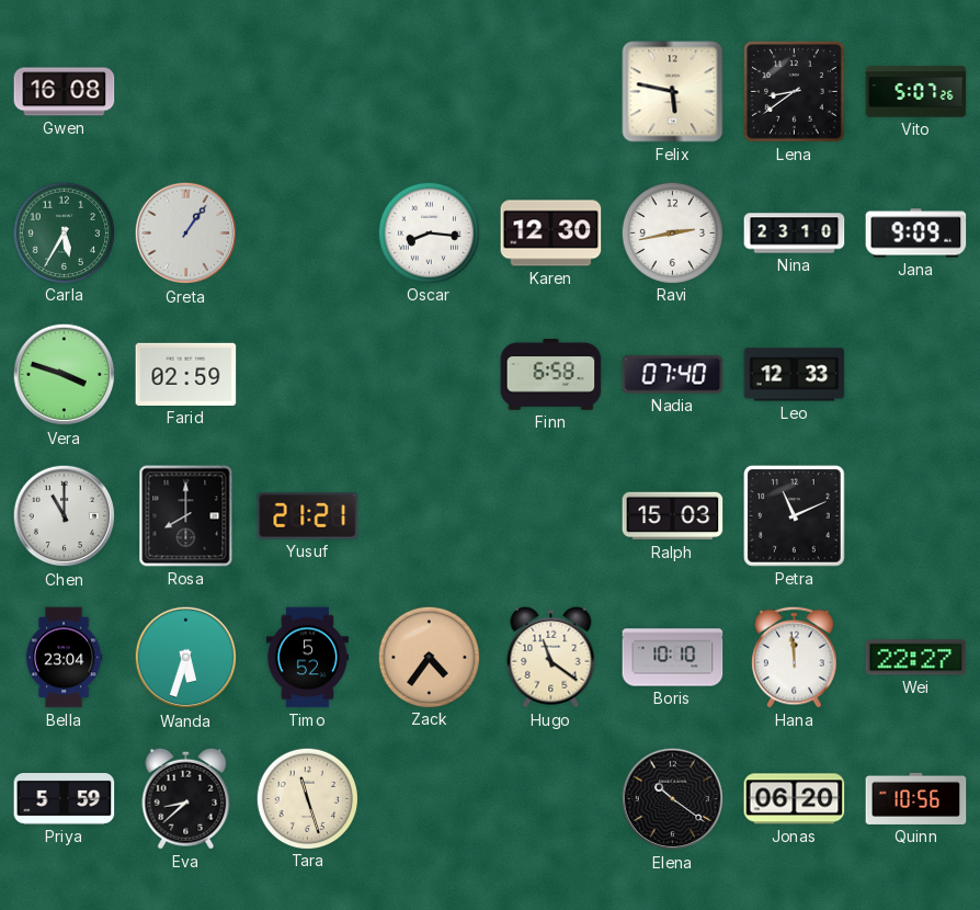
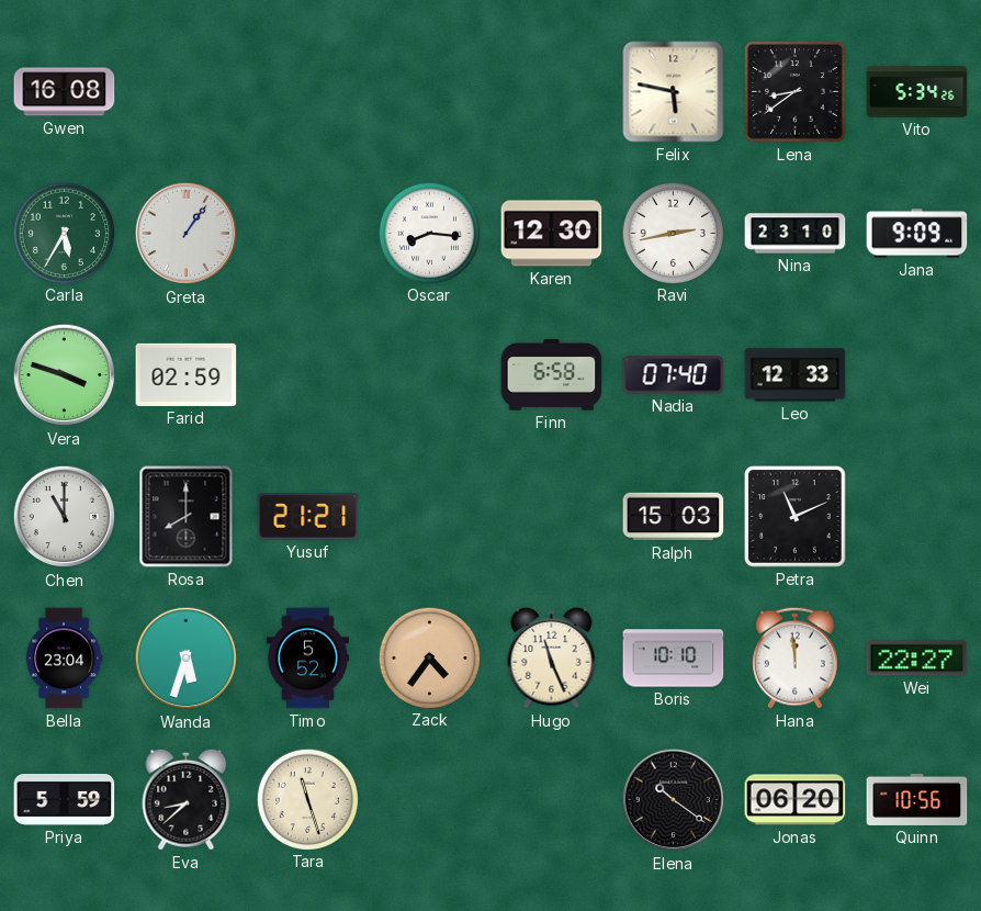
Vito: 5:07 -> 5:34 (917, 92)
Hugo: 11:21 -> 11:26 (552, 657)
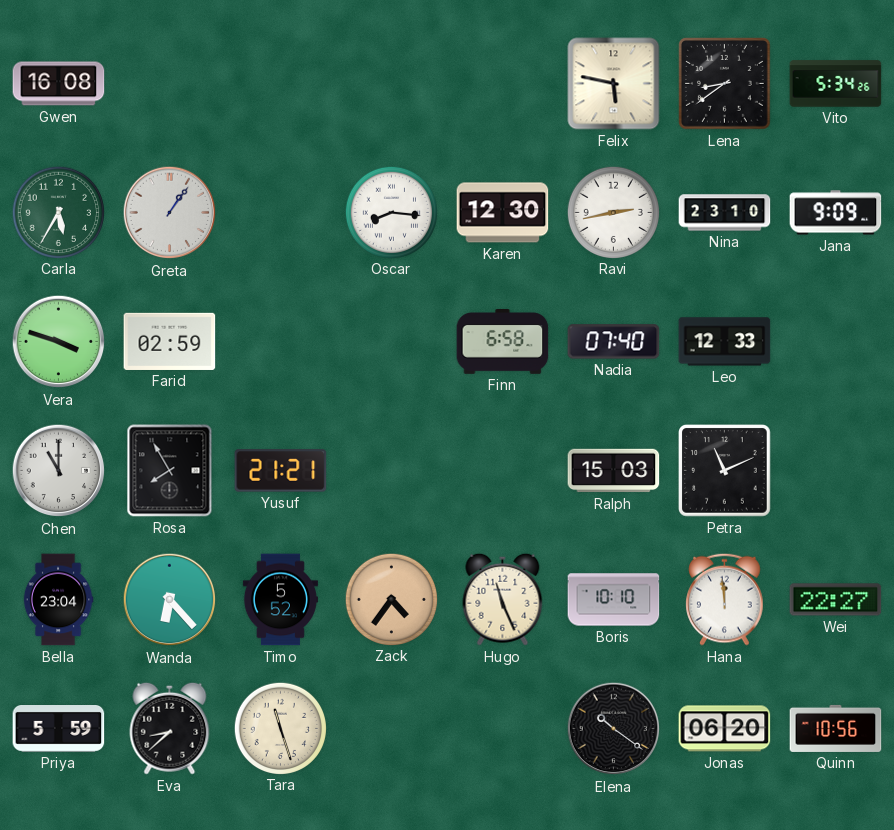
Rosa: 8:00 -> 7:55 (170, 471)
Wanda: 5:33 -> 6:23 (170, 600)
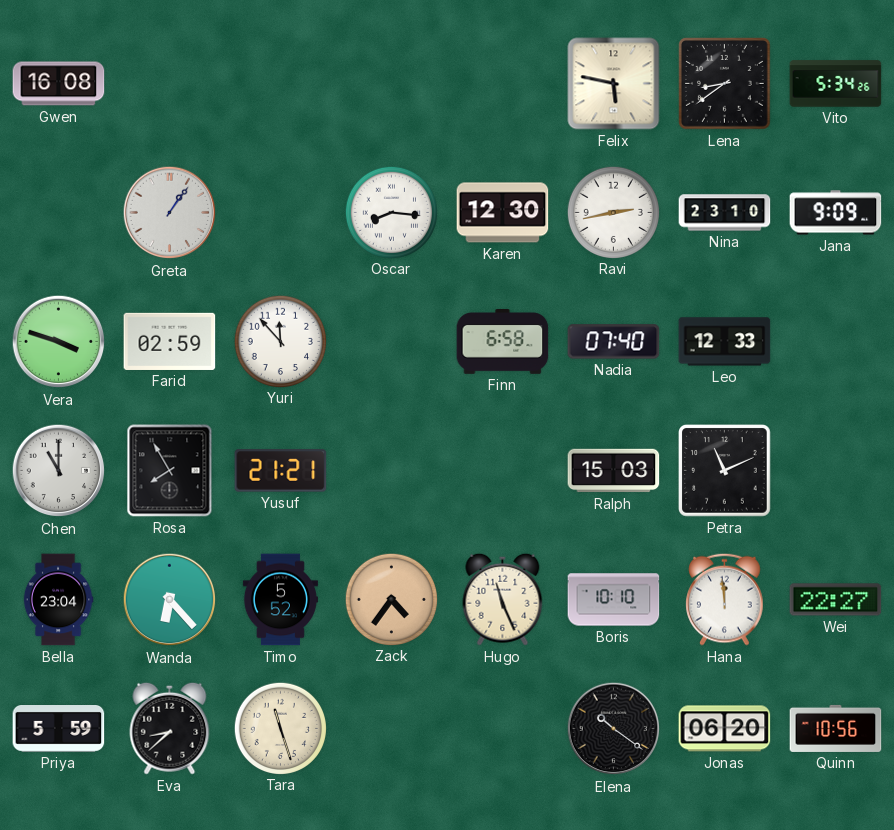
Carla: 5:35 -> none (58, 212)
Yuri: none -> 11:53 (280, 341)
